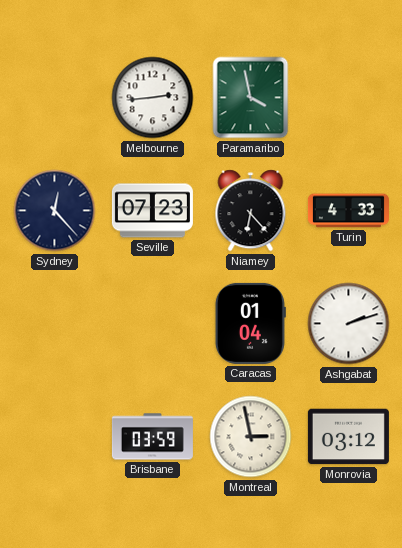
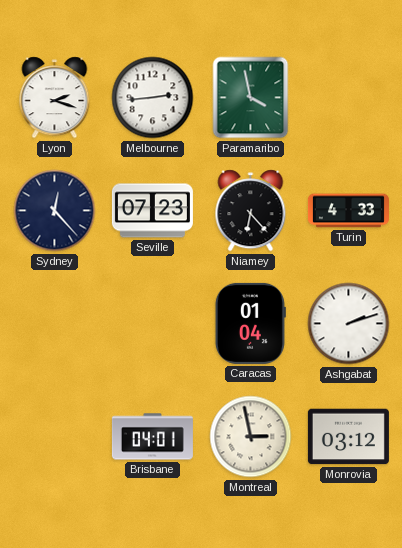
Lyon: none -> 2:18 (55, 98)
Brisbane: 03:59 -> 04:01 (152, 437)
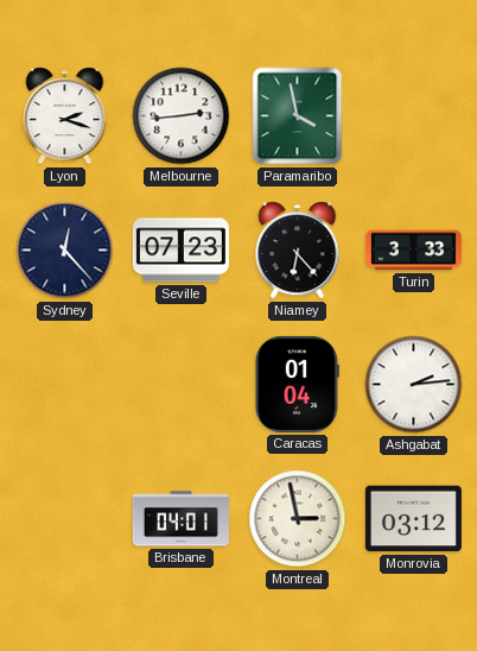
Turin: 4:33 -> 3:33 (413, 251)
Ashgabat: 2:12 -> 2:14 (414, 385)
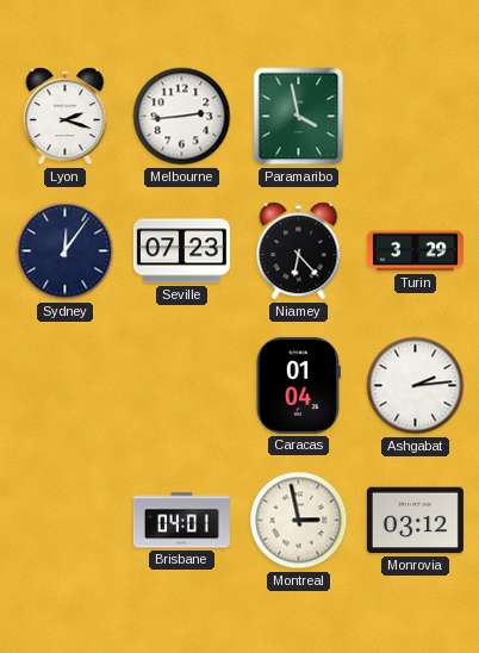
Sydney: 12:23 -> 12:06 (66, 251)
Turin: 3:33 -> 3:29 (415, 251)
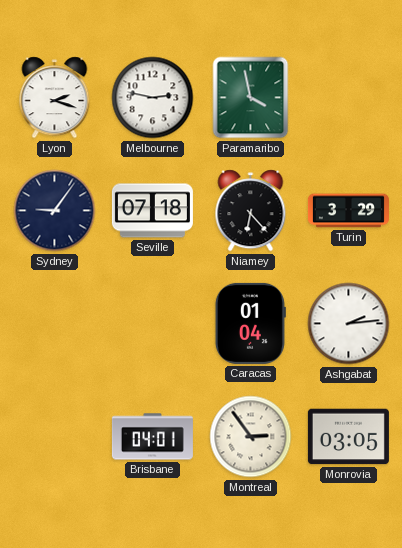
Melbourne: 2:44 -> 2:47 (153, 98)
Sydney: 12:06 -> 9:06 (55, 211)
Seville: 07:23 -> 07:18 (152, 211)
Montreal: 2:58 -> 2:54 (251, 437)
Monrovia: 03:12 -> 03:05 (348, 437)
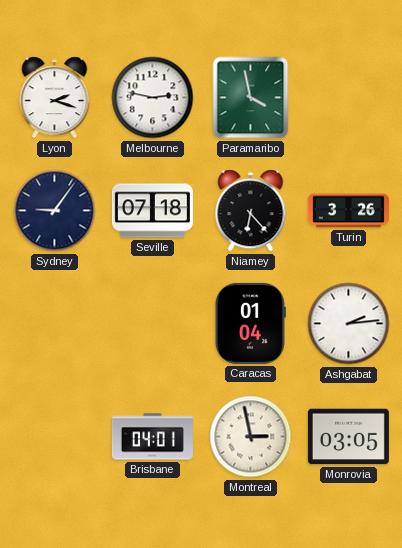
Turin: 3:29 -> 3:26 (348, 211)
Montreal: 2:54 -> 2:58 (251, 437)
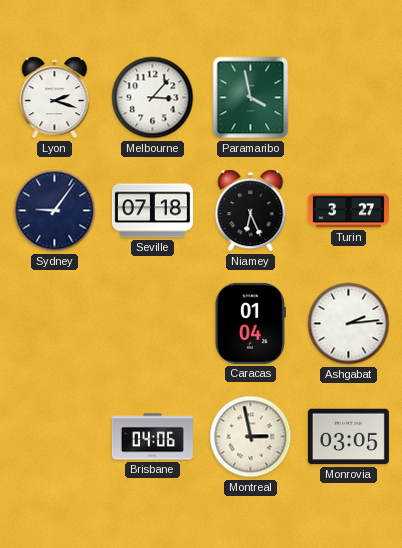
Melbourne: 2:47 -> 3:07 (153, 98)
Niamey: 6:23 -> 6:26 (251, 211)
Turin: 3:26 -> 3:27 (348, 211)
Brisbane: 04:01 -> 04:06 (152, 437)
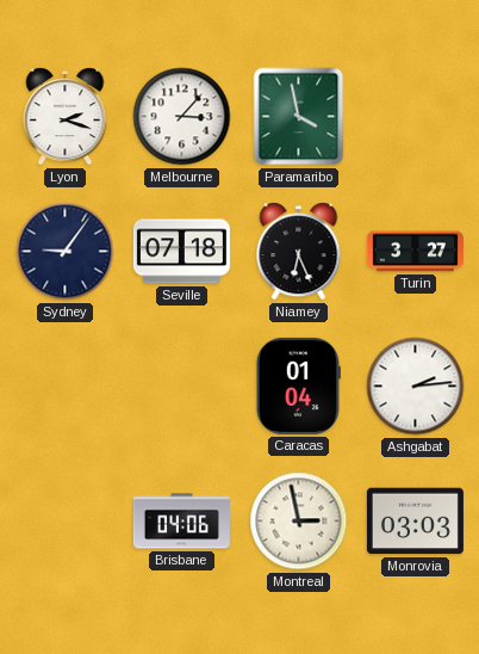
Monrovia: 03:05 -> 03:03 (415, 522)
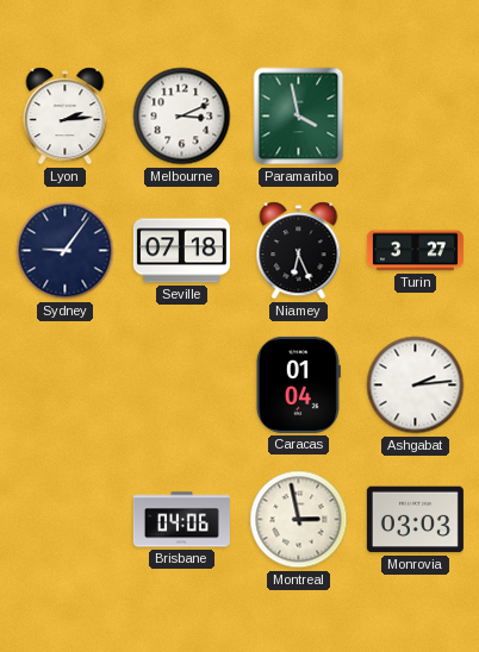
Lyon: 2:18 -> 2:14 (66, 117)
Melbourne: 3:07 -> 3:11 (182, 117)
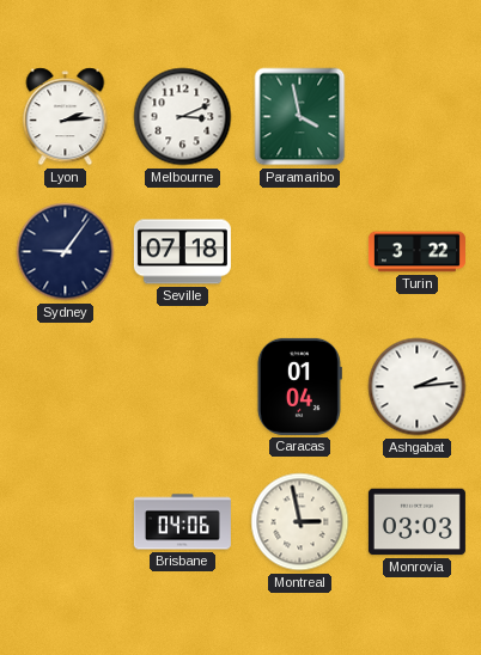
Niamey: 6:26 -> none (299, 251)
Turin: 3:27 -> 3:22 (416, 252)
